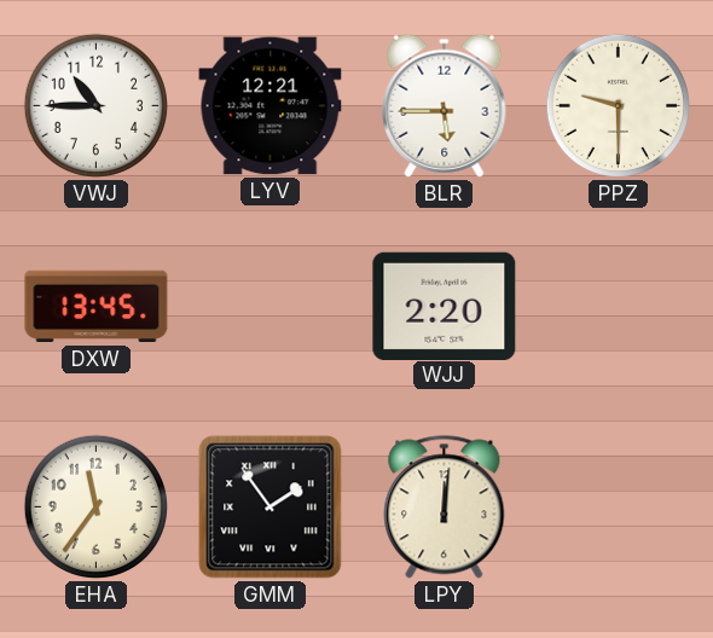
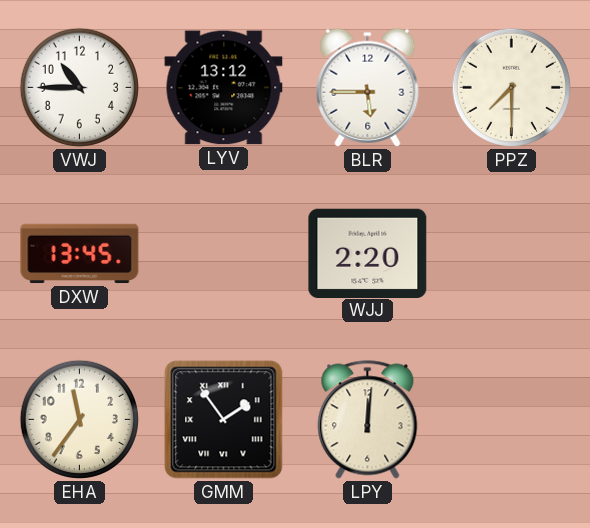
LYV: 12:21 -> 13:12 (224, 88)
PPZ: 9:30 -> 7:30 (511, 87)
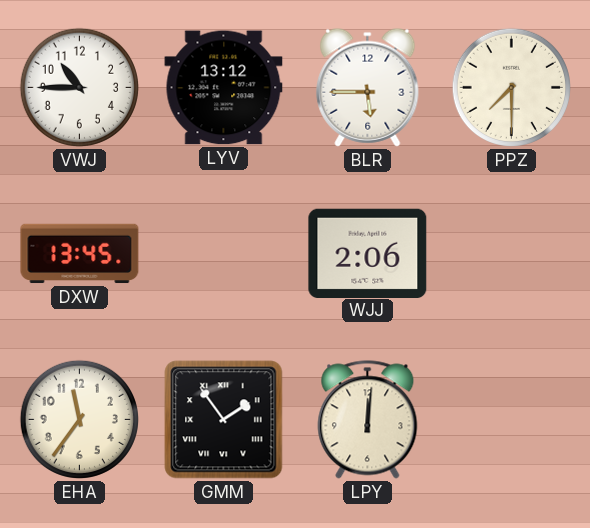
WJJ: 2:20 -> 2:06 (368, 253)
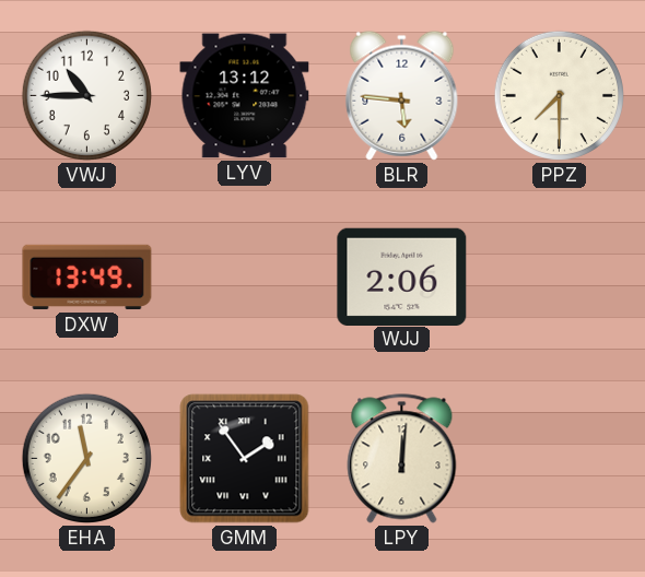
BLR: 5:45 -> 5:46 (402, 95)
DXW: 13:45 -> 13:49 (87, 278)
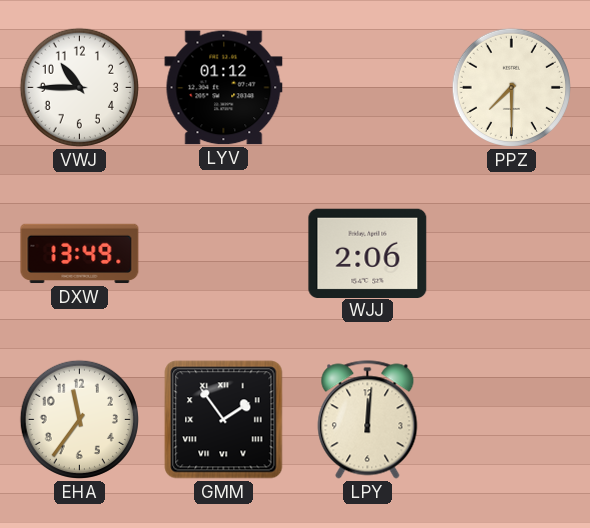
LYV: 13:12 -> 01:12 (224, 88)
BLR: 5:46 -> none (402, 95)
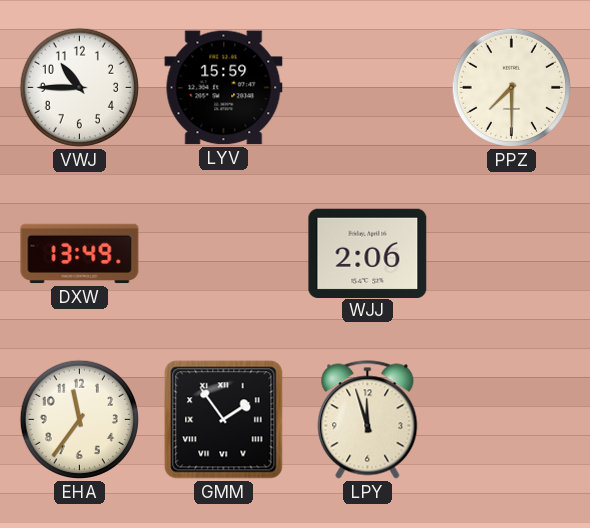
LYV: 01:12 -> 15:59 (224, 88)
LPY: 12:01 -> 11:57 (368, 420)
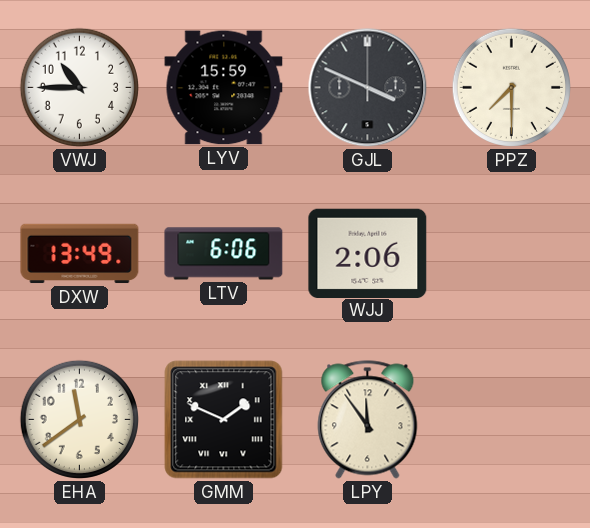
GJL: none -> 3:49 (368, 88)
LTV: none -> 6:06 (224, 254)
EHA: 11:36 -> 11:39 (79, 419)
GMM: 1:54 -> 1:49 (224, 420)
LPY: 11:57 -> 11:54 (368, 420)
